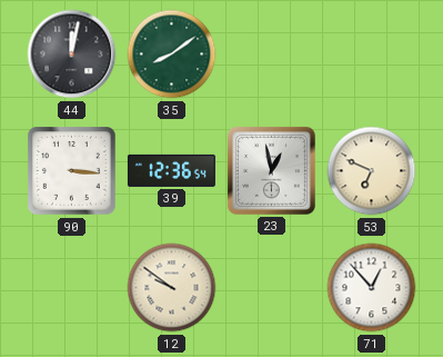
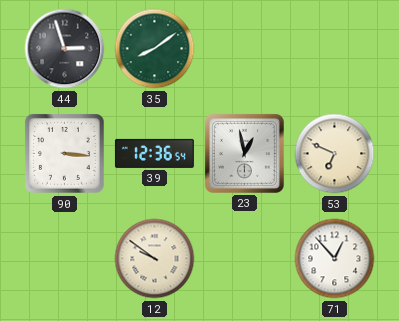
44: 12:02 -> 2:57 (65, 49)
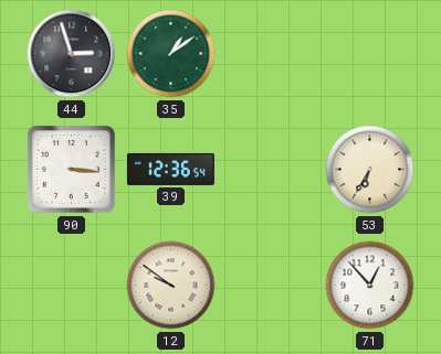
35: 8:09 -> 1:09 (171, 54)
23: 12:58 -> none (244, 153)
53: 6:49 -> 6:35 (370, 170)
